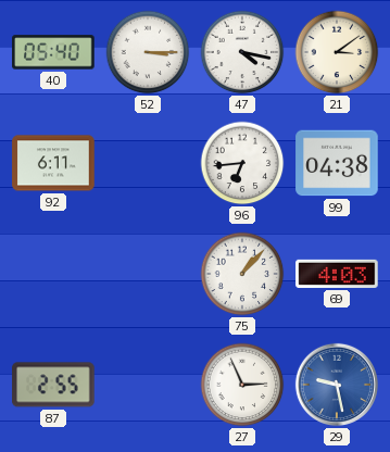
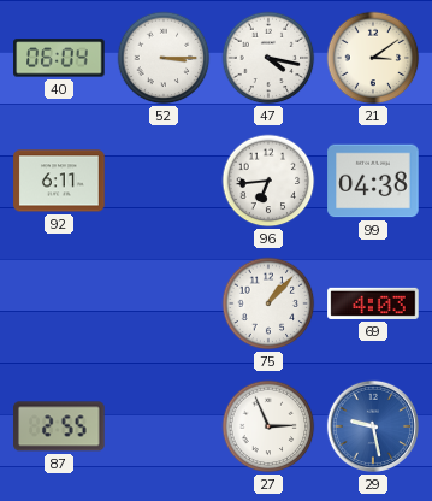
40: 05:40 -> 06:04 (59, 58)
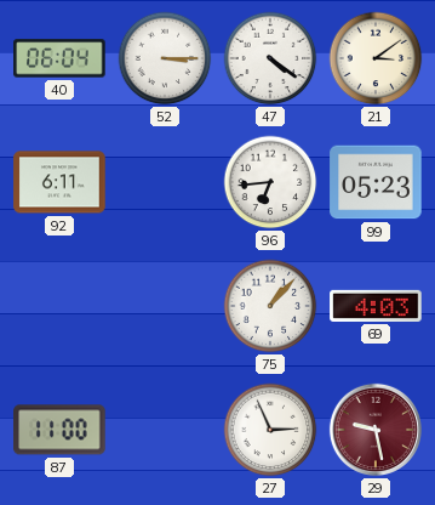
47: 4:17 -> 4:21 (270, 58)
99: 04:38 -> 05:23 (376, 182)
87: 2:55 -> 11:00 (59, 430)
29 dial: blue -> burgundy (376, 430)
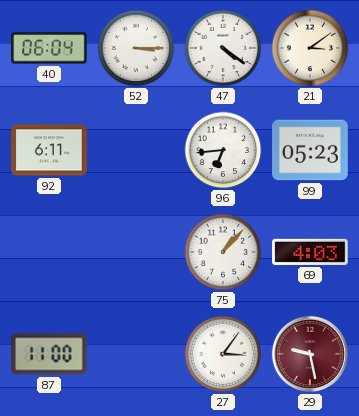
27: 2:56 -> 3:06 (223, 354)
